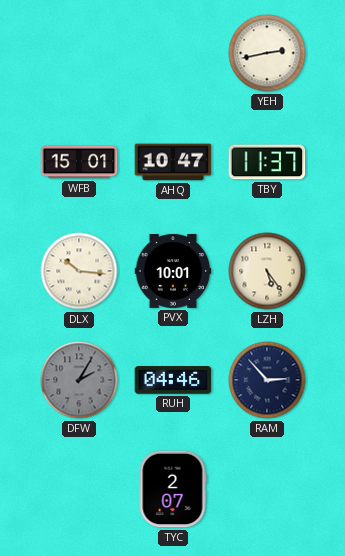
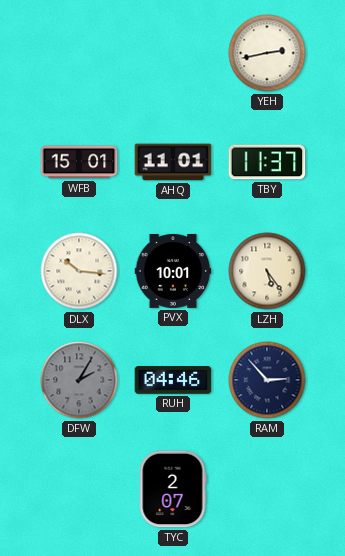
AHQ: 10:47 -> 11:01 (173, 162)
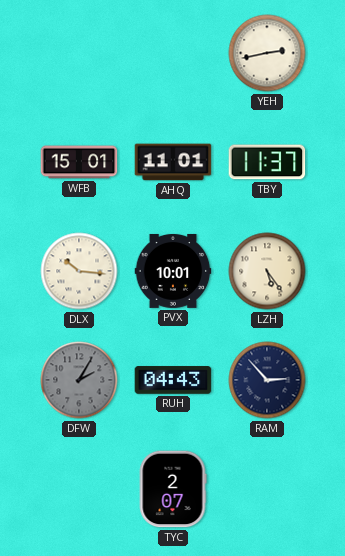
RUH: 04:46 -> 04:43 (173, 380)
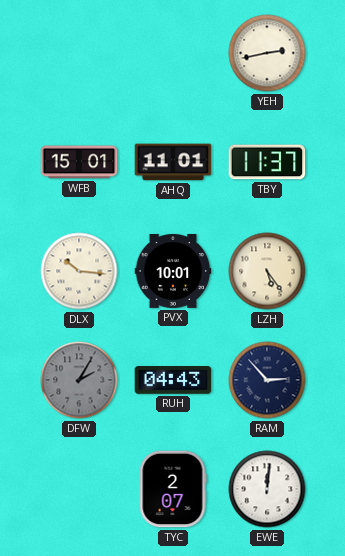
EWE: none -> 12:01 (267, 489)
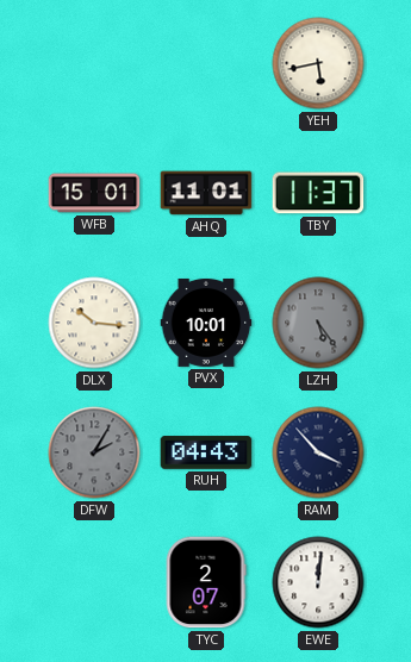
YEH: 2:43 -> 5:43 (318, 63)
LZH dial: cream -> grey (318, 323)
RAM: 2:53 -> 3:53 (318, 452)
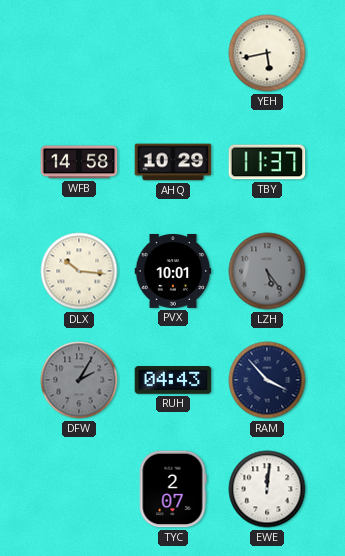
WFB: 15:01 -> 14:58 (79, 162)
AHQ: 11:01 -> 10:29 (173, 162)
